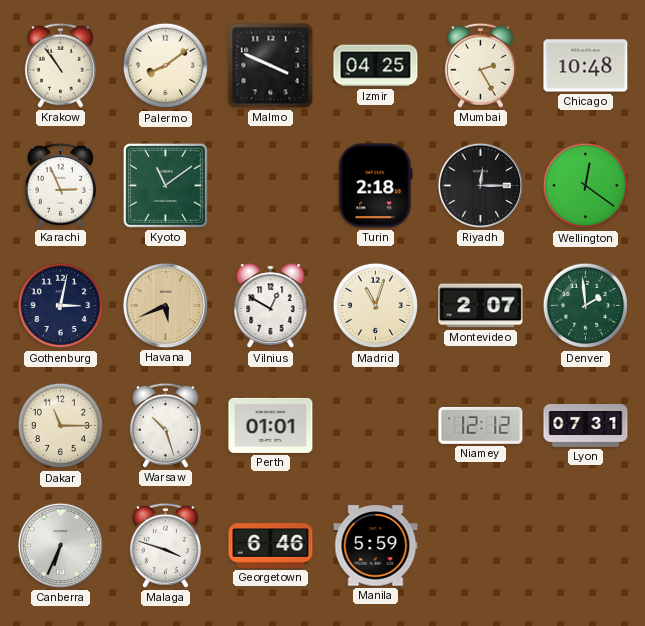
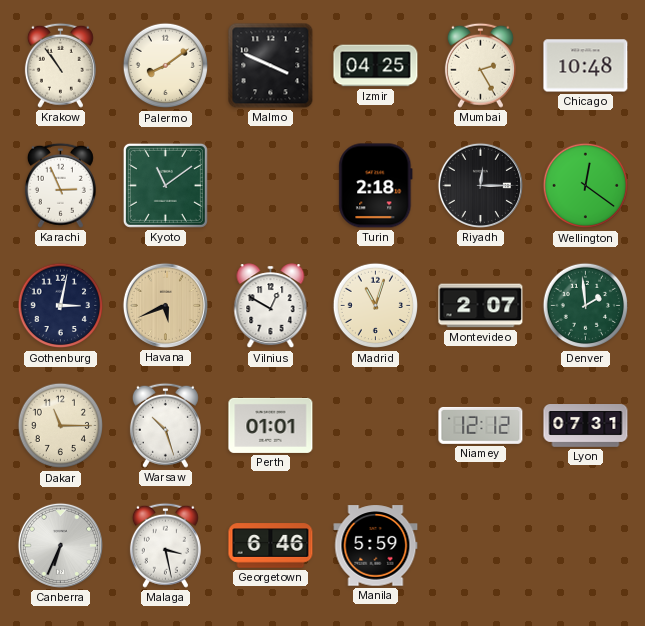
Malaga: 3:48 -> 3:28 (165, 545)
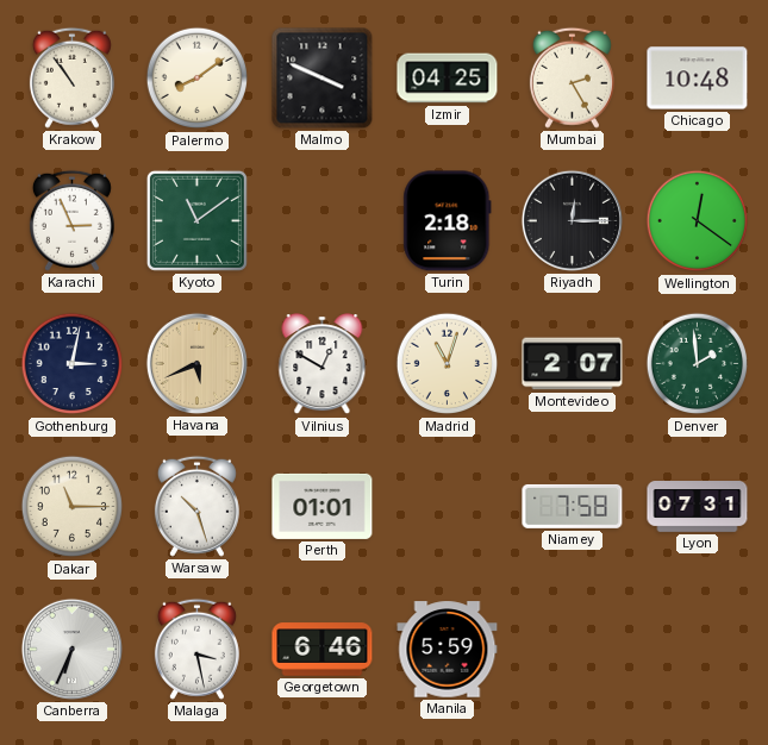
Niamey: 12:12 -> 7:58 (573, 506)
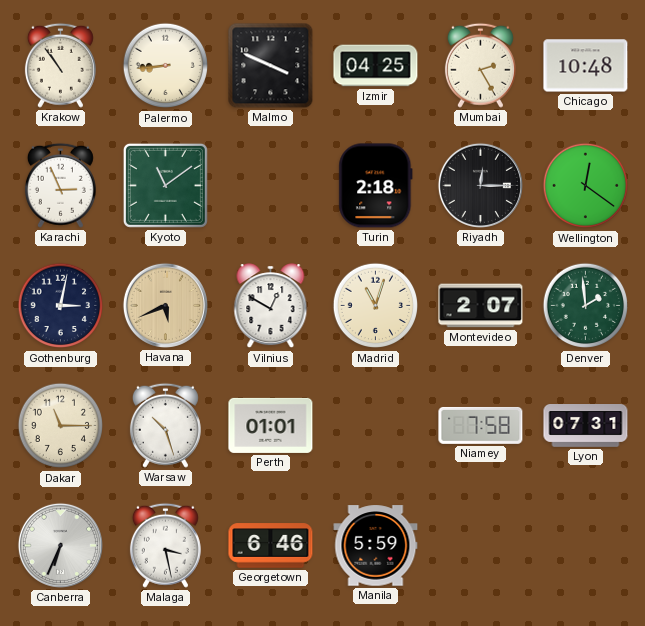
Palermo: 8:09 -> 8:44 (166, 66)
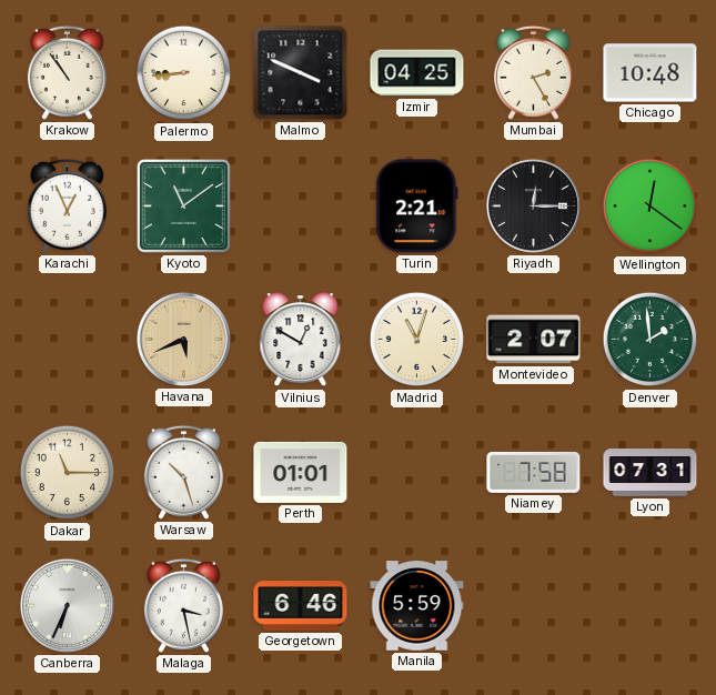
Karachi: 2:56 -> 12:56 (67, 205)
Turin: 2:18 -> 2:21 (417, 207)
Gothenburg: 3:02 -> none (61, 306)
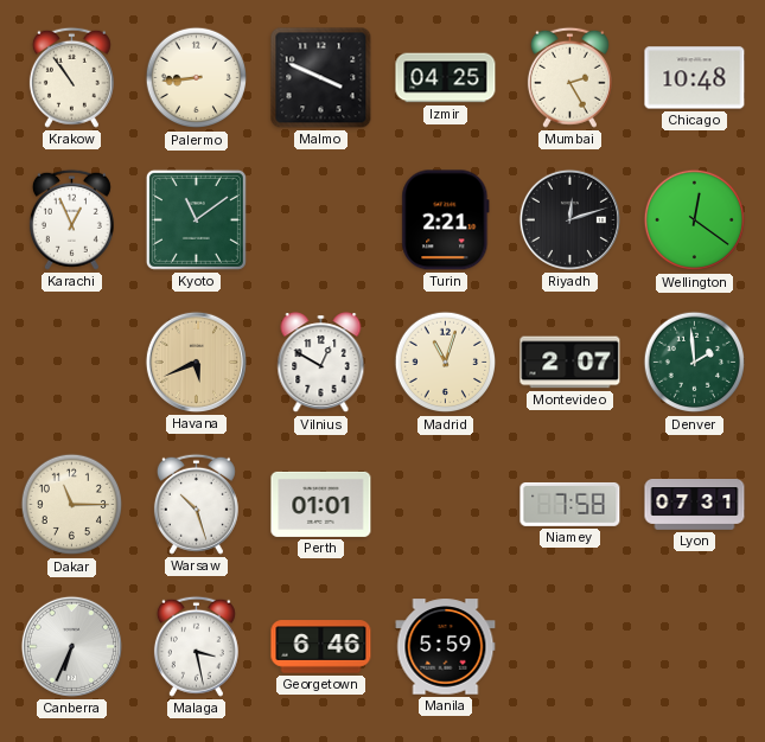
Riyadh: 12:15 -> 12:12 (569, 219)
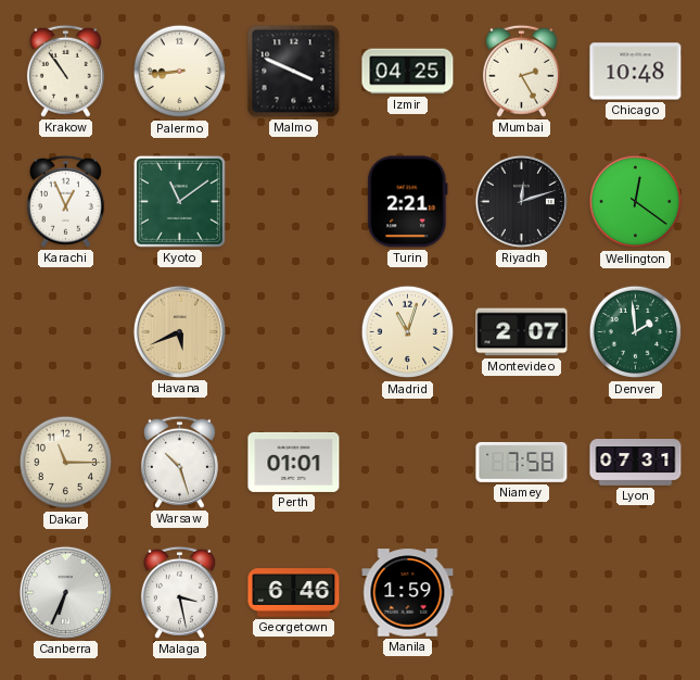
Vilnius: 12:50 -> none (321, 363)
Manila: 5:59 -> 1:59 (408, 593)
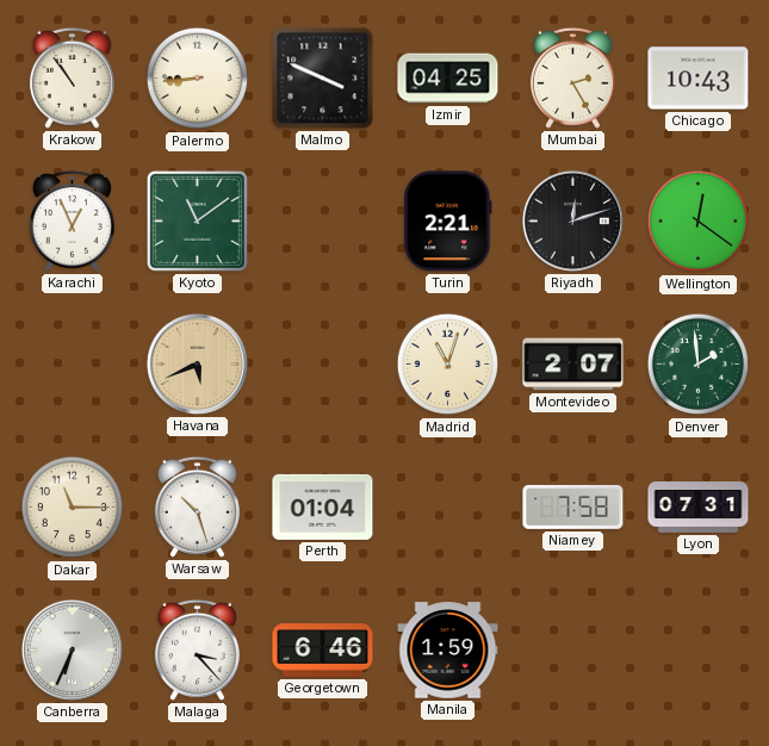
Chicago: 10:48 -> 10:43 (699, 79)
Perth: 01:01 -> 01:04 (323, 506)
Malaga: 3:28 -> 3:23 (197, 649)
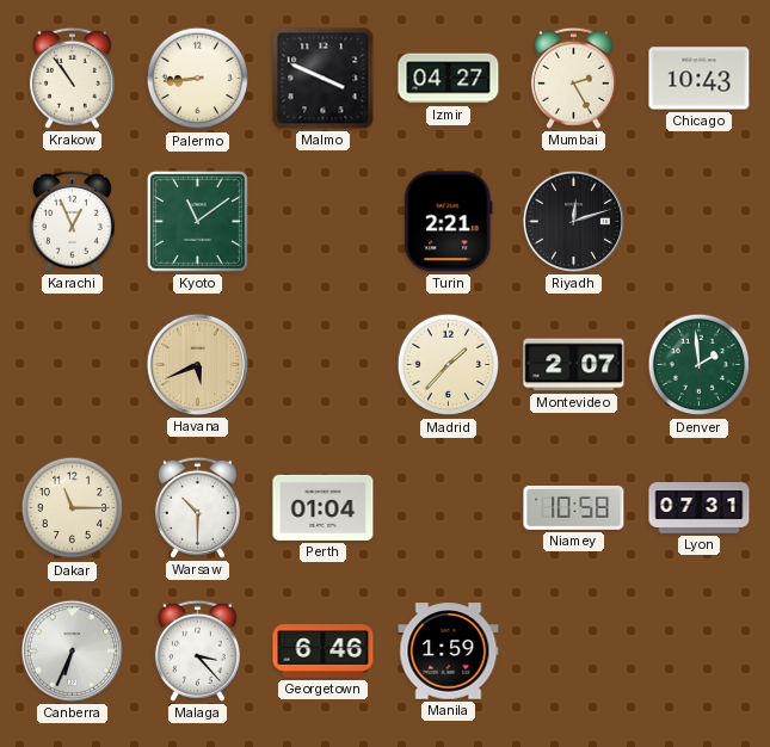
Izmir: 04:25 -> 04:27 (449, 79)
Wellington: 12:21 -> none (699, 222)
Madrid: 11:03 -> 1:37 (449, 365)
Warsaw: 10:27 -> 10:30 (197, 507)
Niamey: 7:58 -> 10:58 (574, 507)
